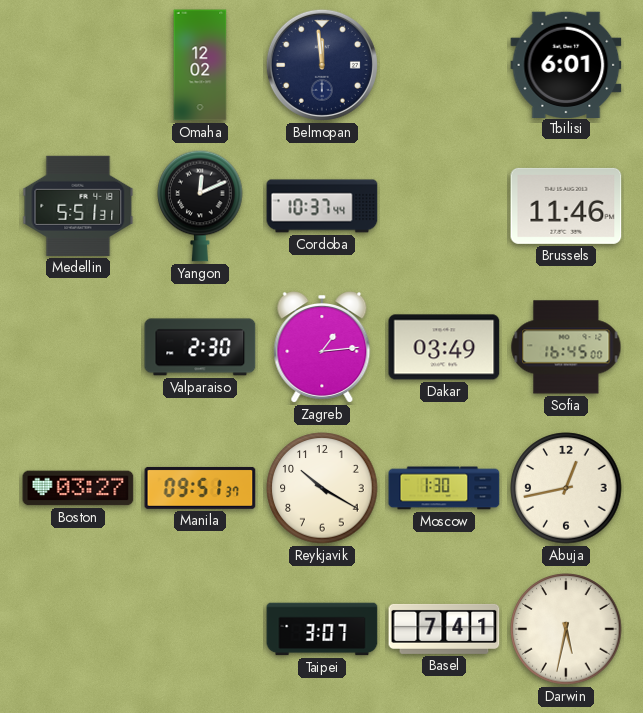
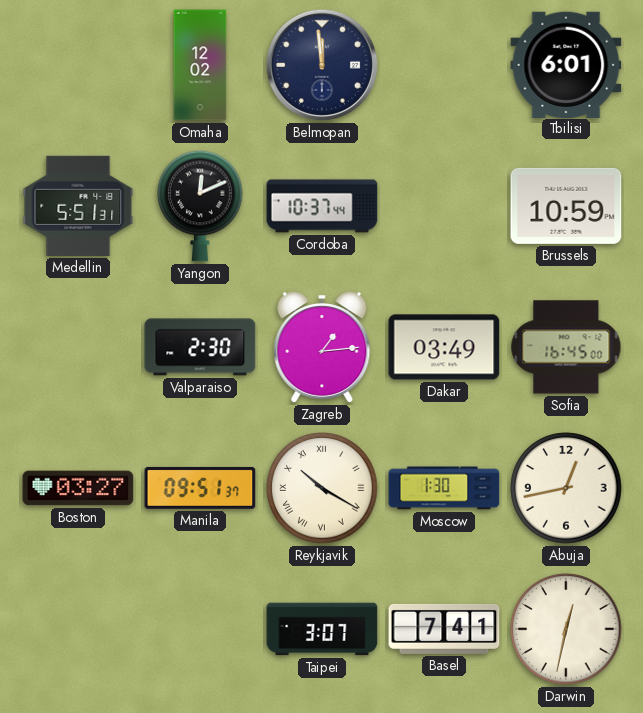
Brussels: 11:46 -> 10:59 (566, 206)
Reykjavik numerals: Arabic -> Roman (322, 488)
Darwin: 5:32 -> 12:32 (566, 629)
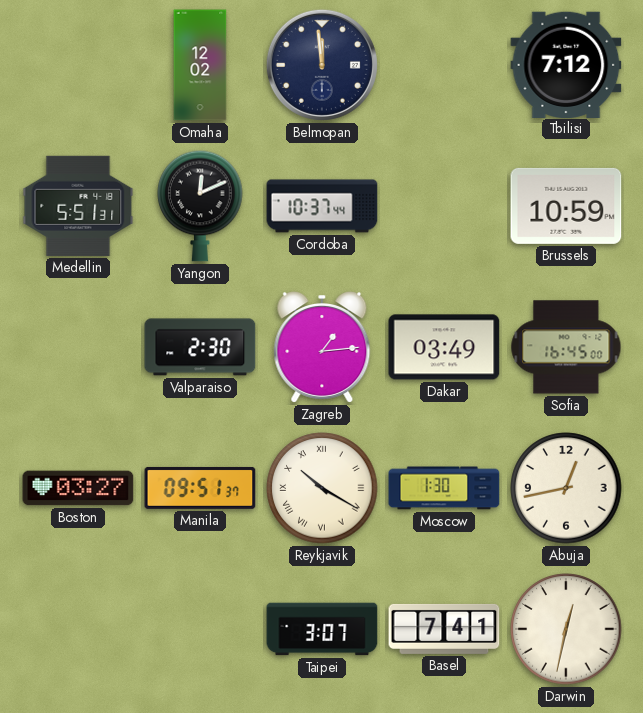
Tbilisi: 6:01 -> 7:12 (566, 64)
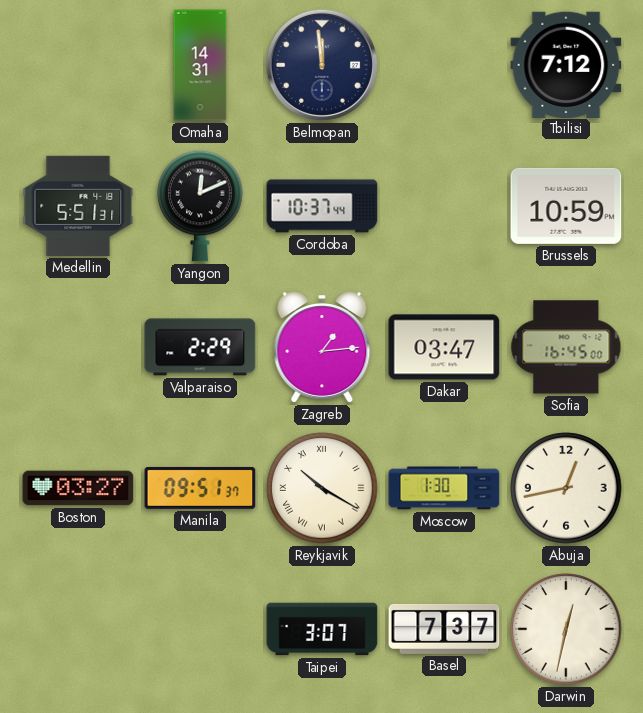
Omaha: 12:02 -> 14:31 (200, 65)
Valparaiso: 2:30 -> 2:29 (200, 347)
Dakar: 03:49 -> 03:47 (444, 347)
Basel: 7:41 -> 7:37 (444, 629)
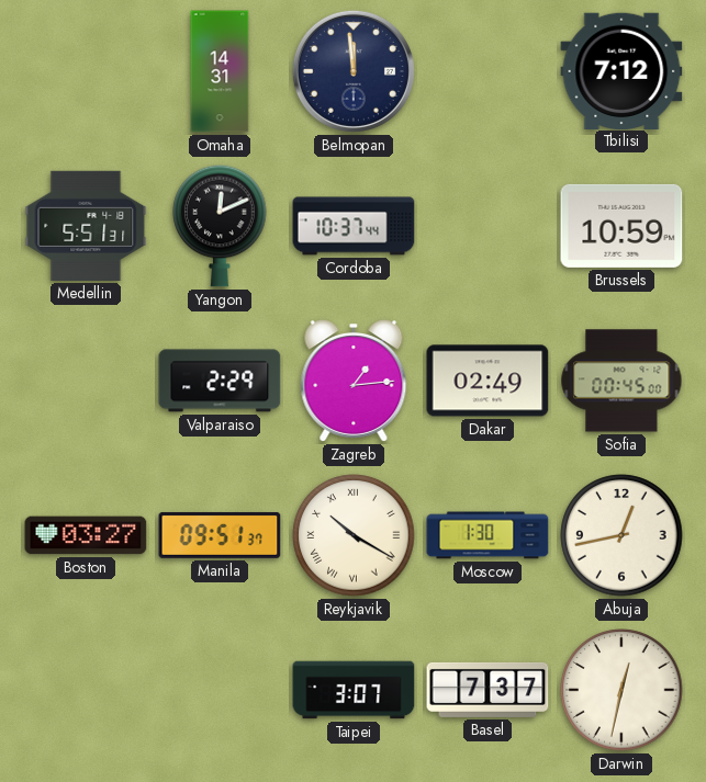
Dakar: 03:47 -> 02:49 (488, 381)
Sofia: 16:45 -> 00:45 (621, 381)
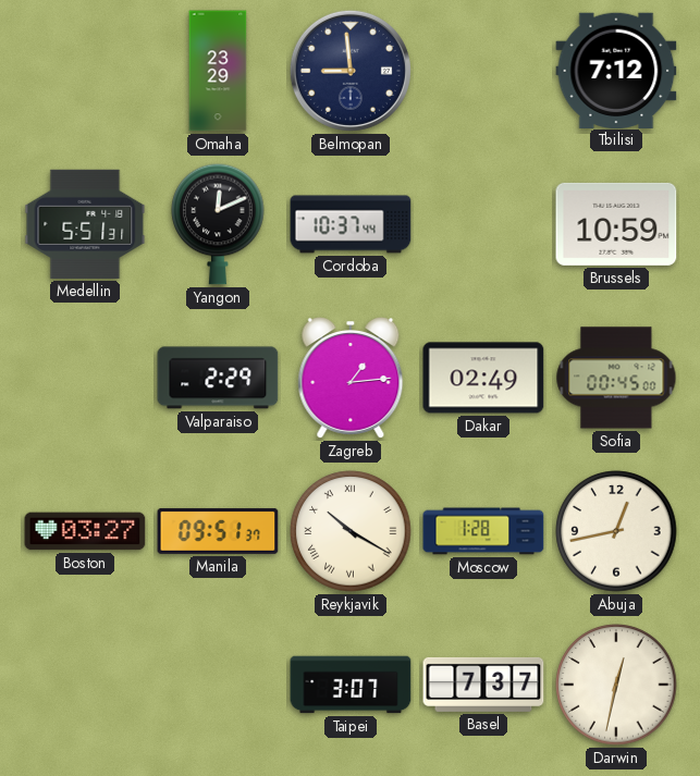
Omaha: 14:31 -> 23:29 (218, 71)
Belmopan: 11:59 -> 8:59 (351, 71)
Moscow: 1:30 -> 1:28 (483, 531)
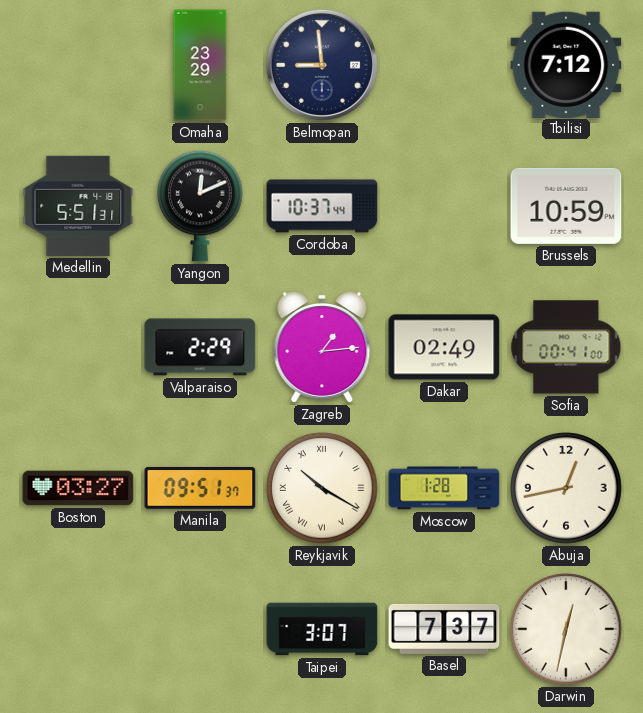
Sofia: 00:45 -> 00:41 (566, 347)
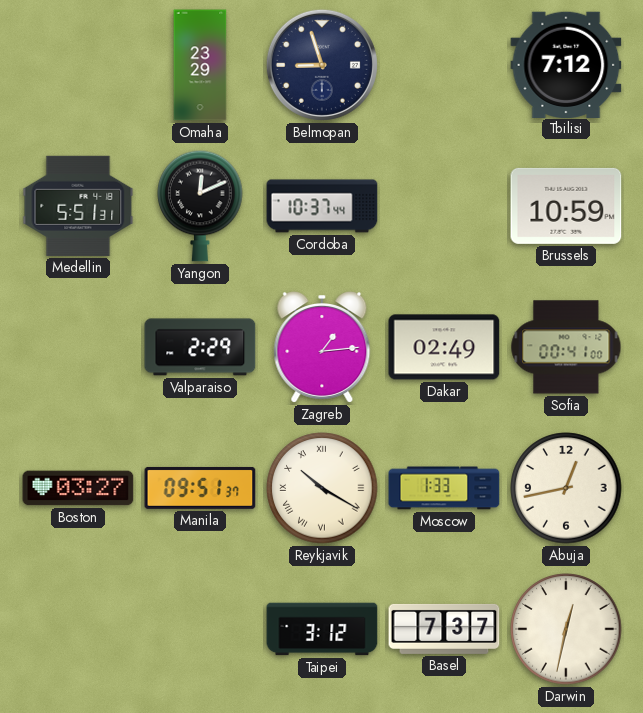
Belmopan: 8:59 -> 8:57 (322, 65)
Moscow: 1:28 -> 1:33 (444, 488)
Taipei: 3:07 -> 3:12 (322, 629)
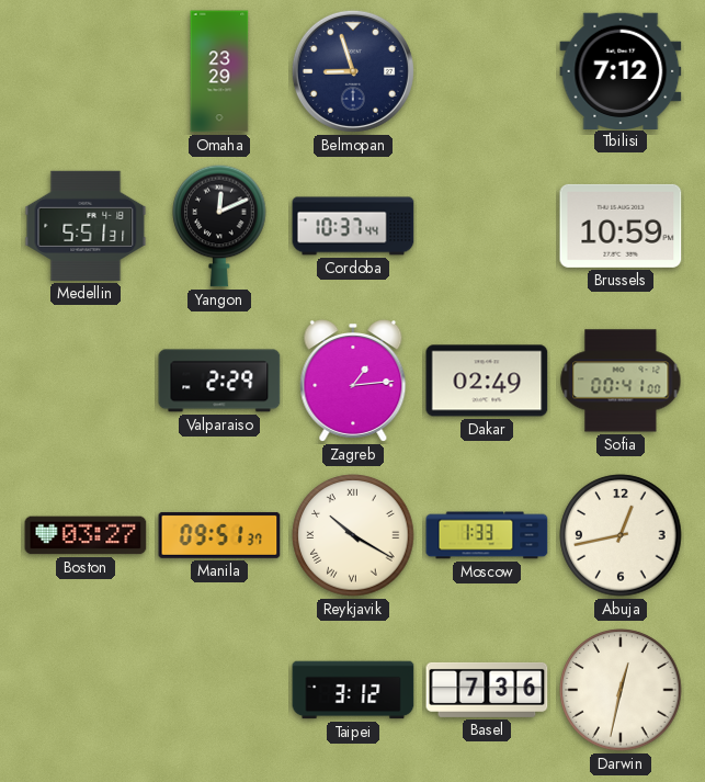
Basel: 7:37 -> 7:36 (487, 690)
